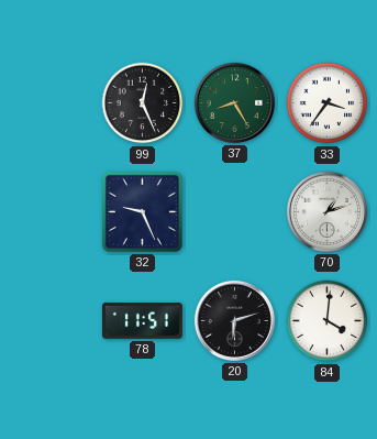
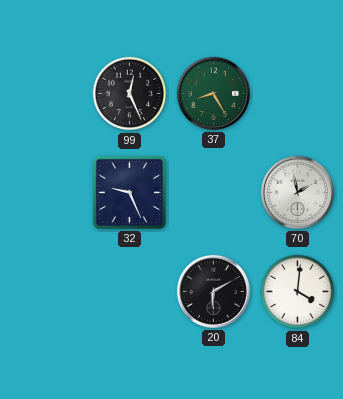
33: 3:36 -> none (328, 103)
70: 1:12 -> 1:58 (297, 192)
78: 11:51 -> none (142, 321)
20: 6:12 -> 6:10 (213, 291)
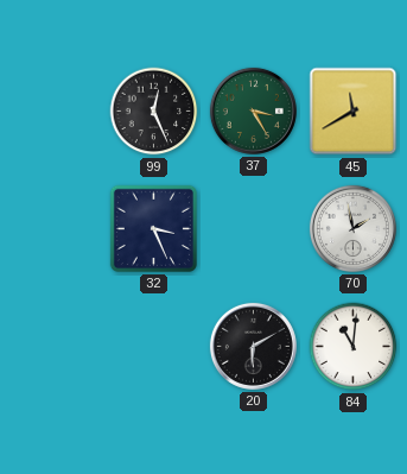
37: 8:25 -> 3:25 (253, 110)
45: none -> 11:40 (354, 112)
32: 9:26 -> 3:26 (153, 228)
84: 4:01 -> 11:01 (354, 347)
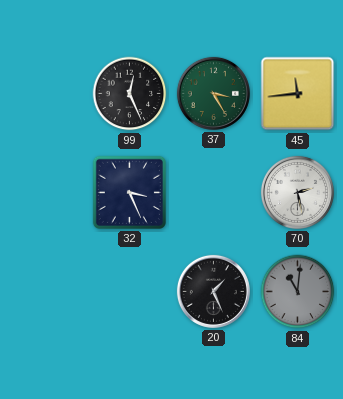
45: 11:40 -> 11:44 (298, 94)
70: 1:58 -> 2:28 (297, 192)
20: 6:10 -> 1:26 (213, 291)
84 dial: white -> grey (298, 292)
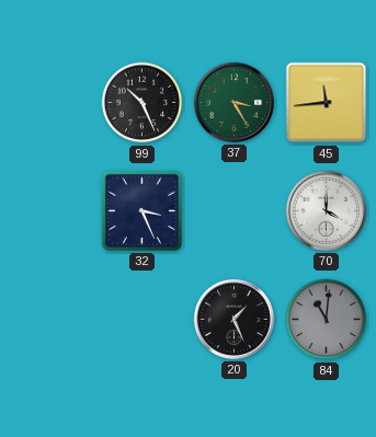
99: 12:26 -> 10:26 (143, 103)
70: 2:28 -> 4:00 (326, 210)
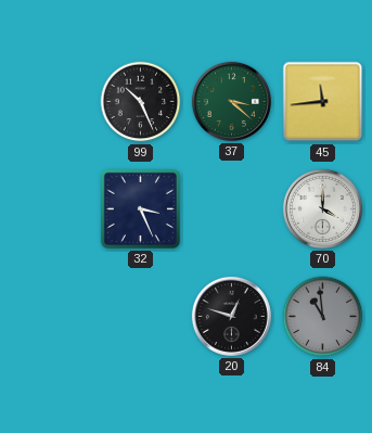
37: 3:25 -> 3:22 (231, 101)
20: 1:26 -> 12:48 (231, 316)
84: 11:01 -> 10:59 (323, 317)
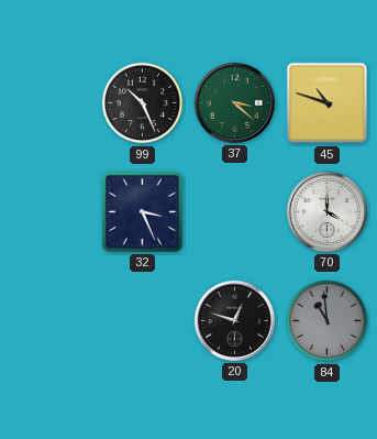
45: 11:44 -> 10:48 (328, 103)
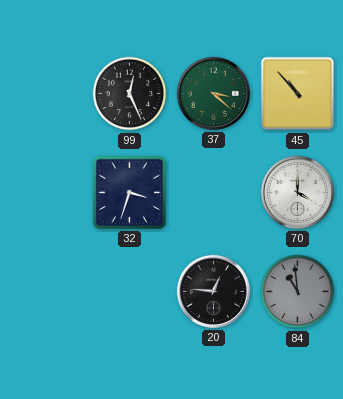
99: 10:26 -> 12:26 (130, 94)
45: 10:48 -> 10:53 (298, 94)
32: 3:26 -> 3:33 (129, 192)
20: 12:48 -> 12:46 (213, 291)
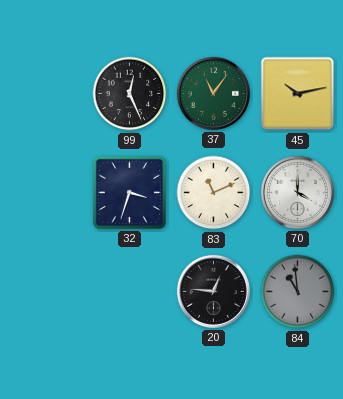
37: 3:22 -> 11:06 (213, 93)
45: 10:53 -> 10:13 (298, 94)
83: none -> 11:11 (214, 193)
